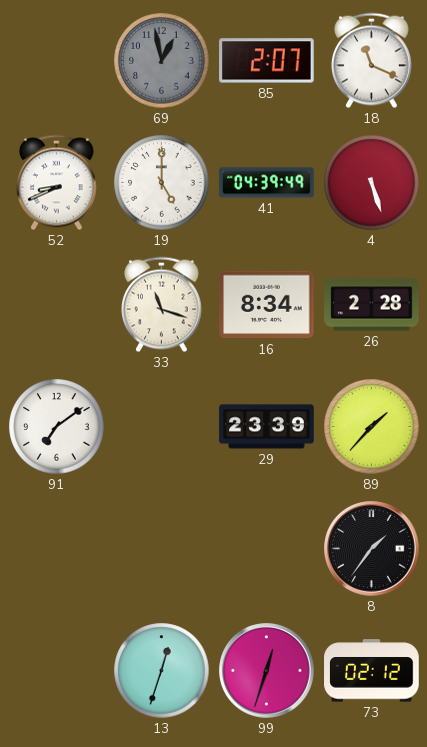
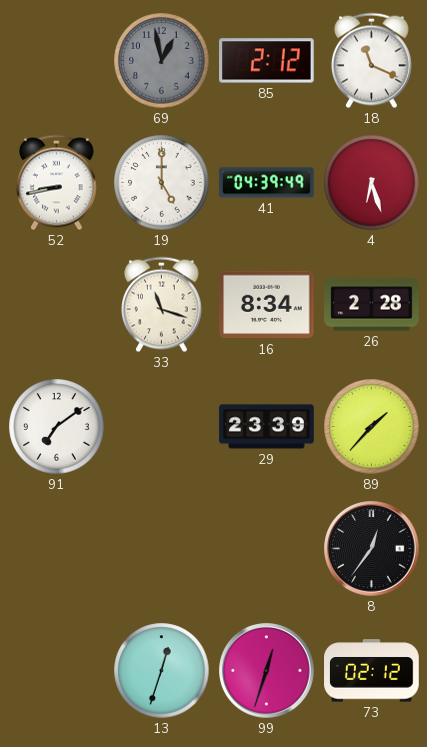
85: 2:07 -> 2:12 (267, 61)
52: 8:41 -> 8:43 (57, 183)
4: 5:27 -> 6:27 (372, 183)
8: 1:36 -> 12:36 (372, 549)
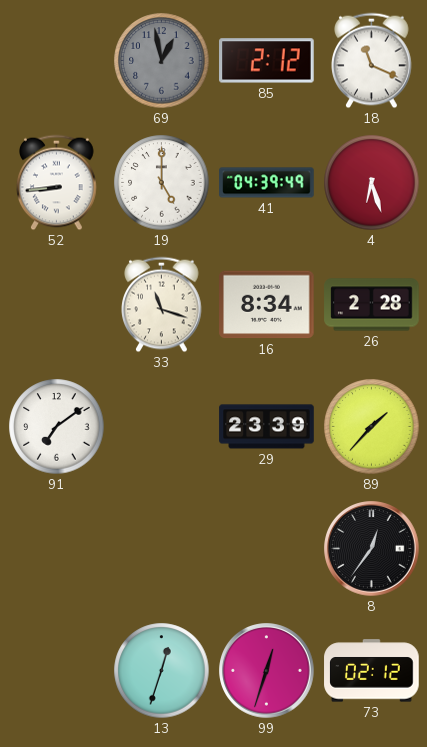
52: 8:43 -> 8:44 (57, 183)
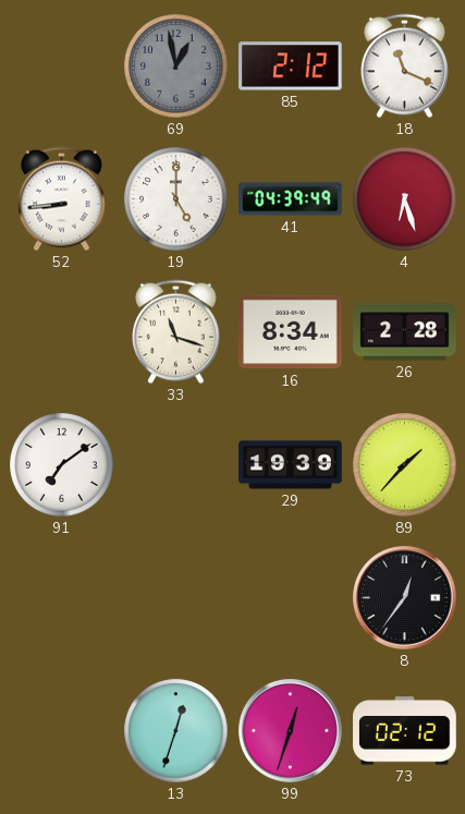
29: 23:39 -> 19:39 (291, 465)
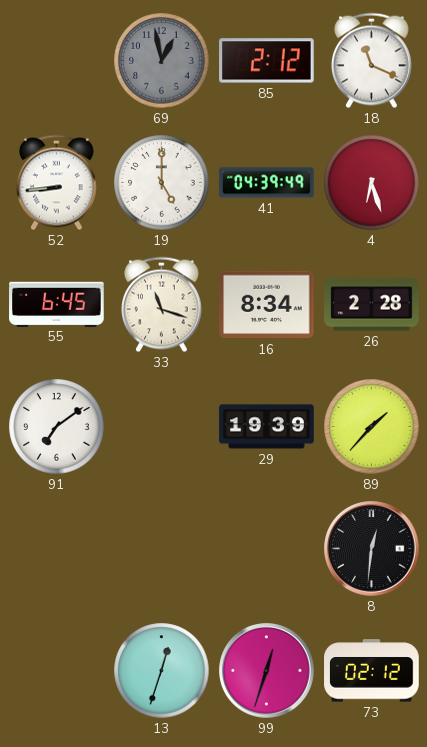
55: none -> 6:45 (57, 304)
8: 12:36 -> 12:31 (372, 549)
